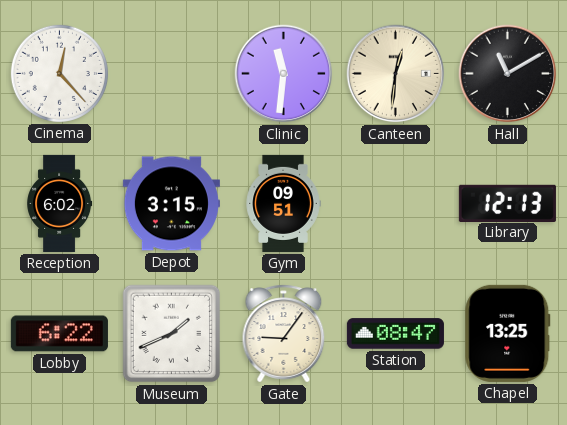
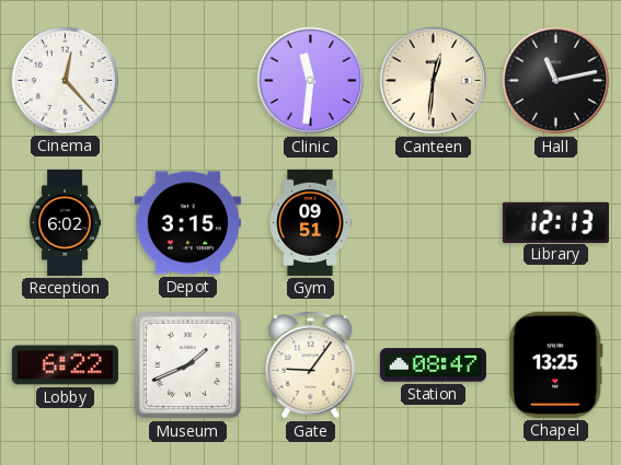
Hall: 11:10 -> 11:13 (556, 81)
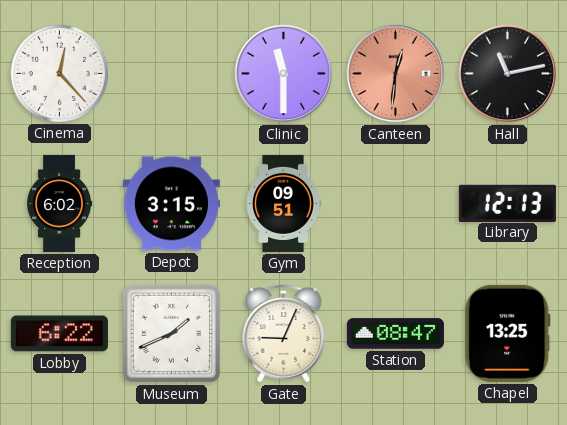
Clinic: 11:31 -> 11:30 (284, 74)
Canteen dial: cream -> salmon (396, 74)
Gate: 9:06 -> 9:04 (284, 334)
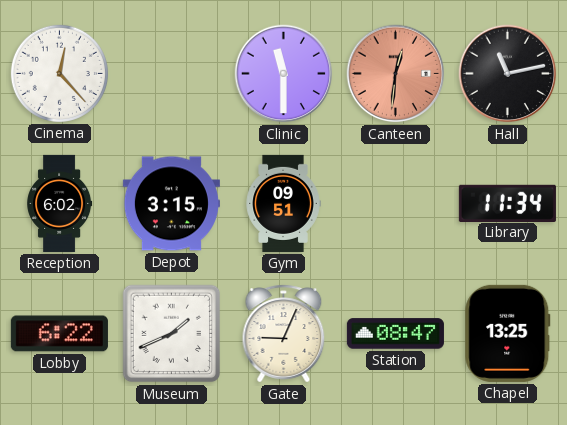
Library: 12:13 -> 11:34 (507, 203)
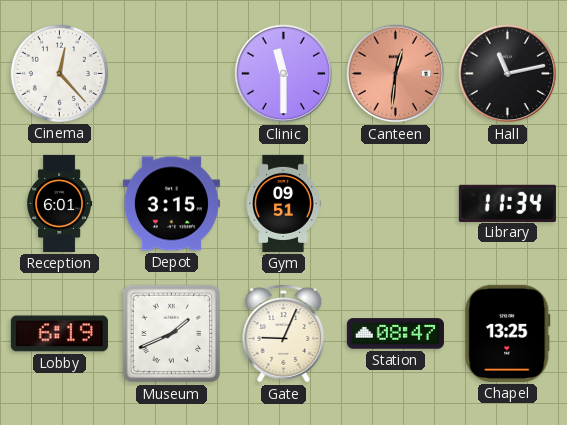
Reception: 6:02 -> 6:01 (60, 203)
Lobby: 6:22 -> 6:19 (59, 334)
